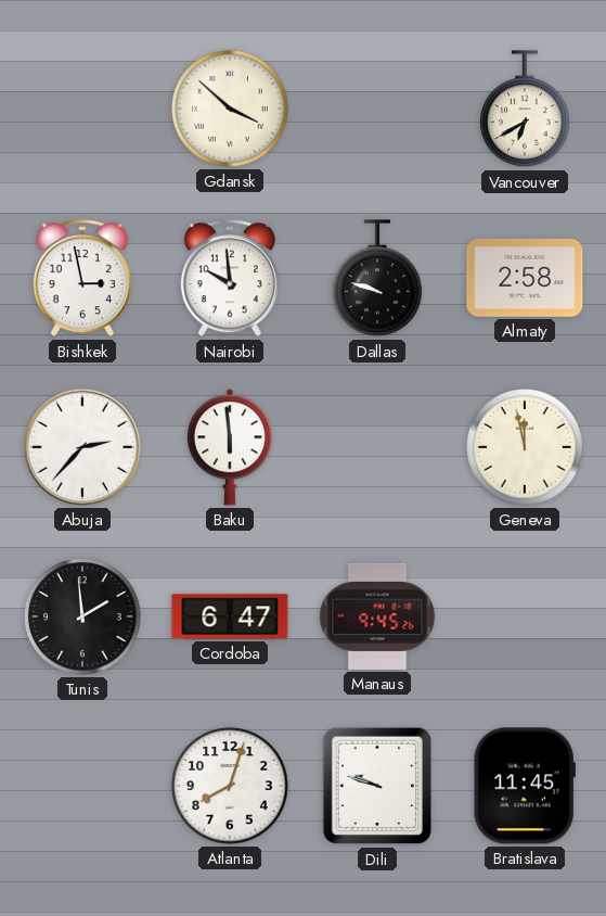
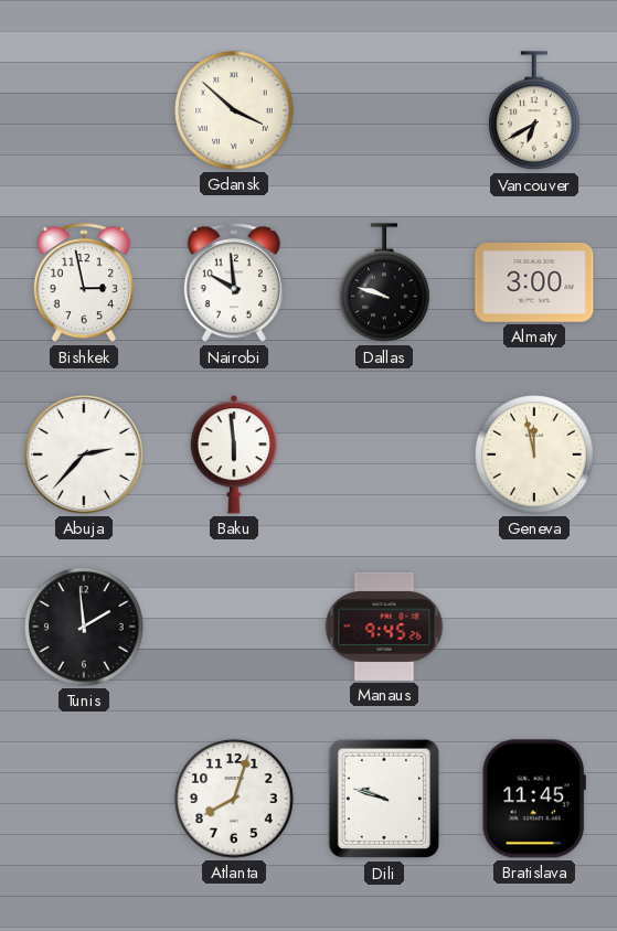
Almaty: 2:58 -> 3:00 (534, 282)
Cordoba: 6:47 -> none (230, 616)
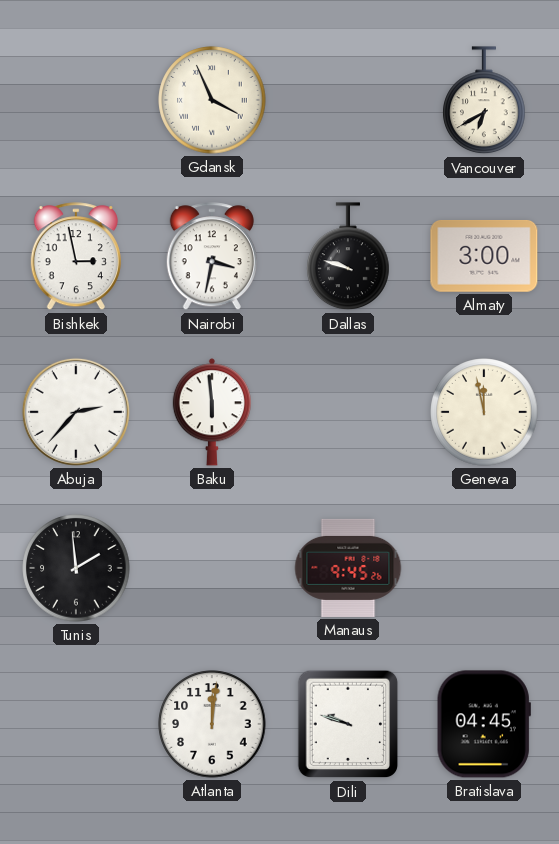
Gdansk: 3:52 -> 3:56 (212, 100)
Nairobi: 9:59 -> 3:32 (212, 257)
Atlanta: 8:03 -> 12:01 (212, 724)
Bratislava: 11:45 -> 04:45 (484, 724)
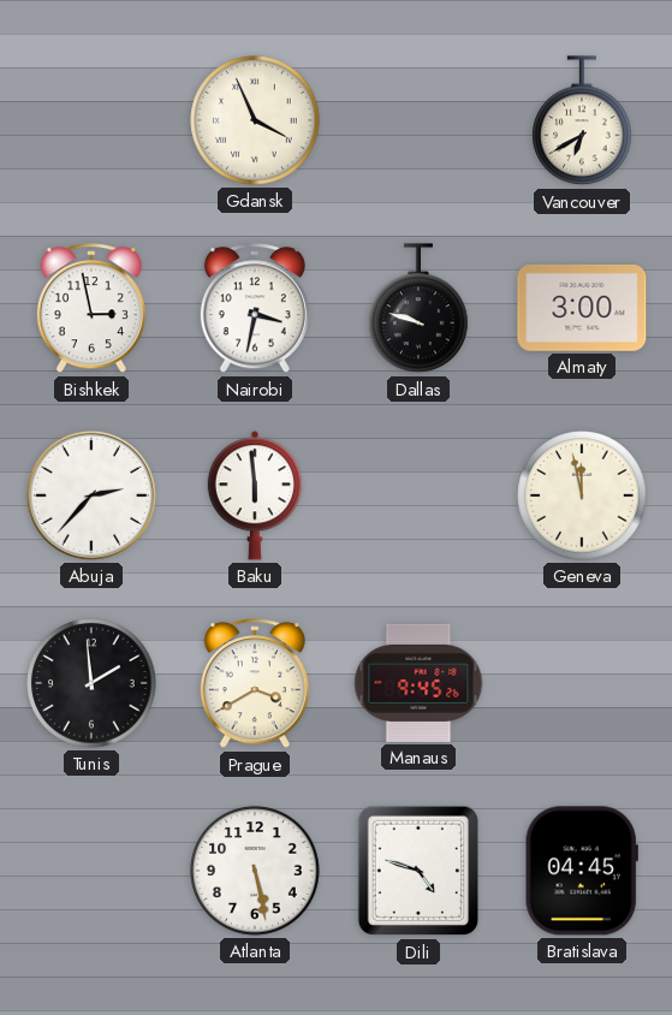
Prague: none -> 3:40 (255, 684)
Atlanta: 12:01 -> 5:28 (255, 871)
Dili: 9:48 -> 4:48 (418, 871)
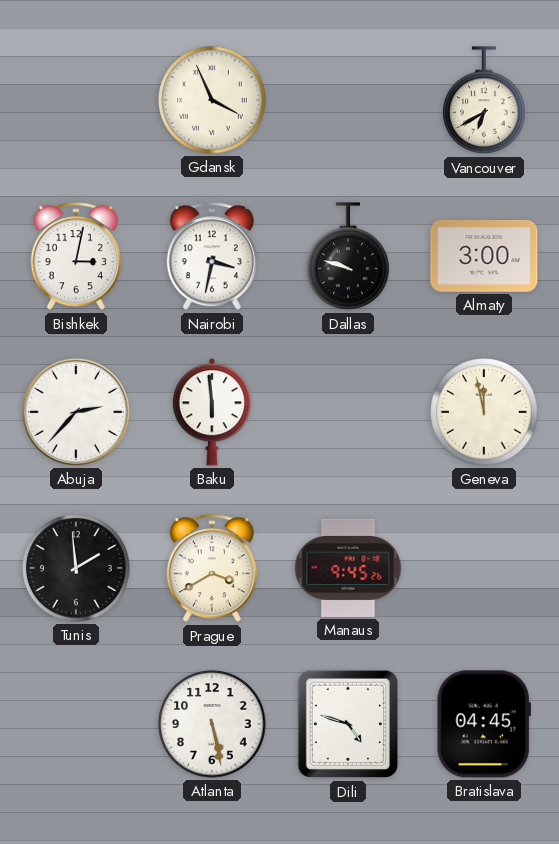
Bishkek: 2:58 -> 3:02 (76, 257)
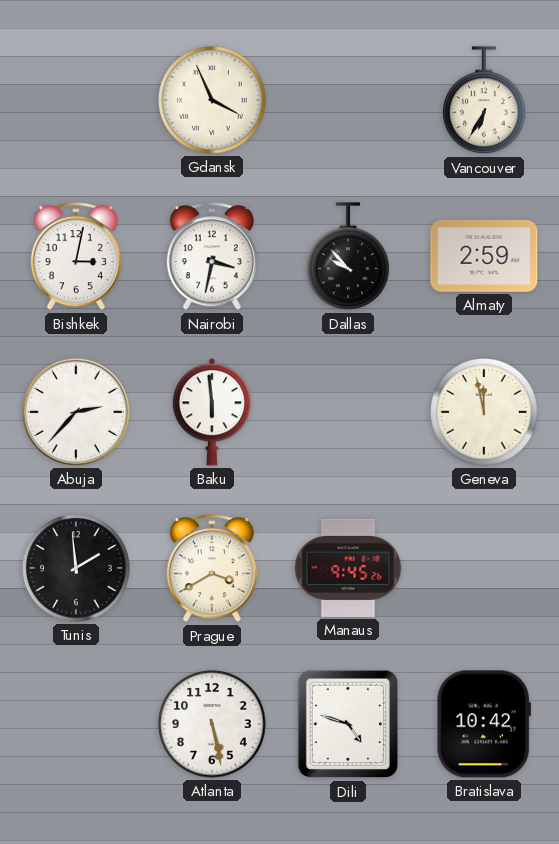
Vancouver: 6:40 -> 6:35 (484, 101)
Dallas: 9:48 -> 9:53 (348, 257)
Almaty: 3:00 -> 2:59 (484, 256)
Bratislava: 04:45 -> 10:42 (484, 724)
